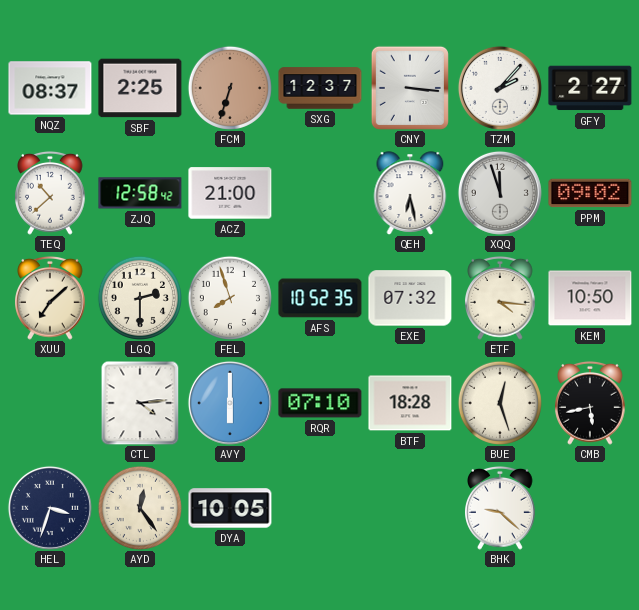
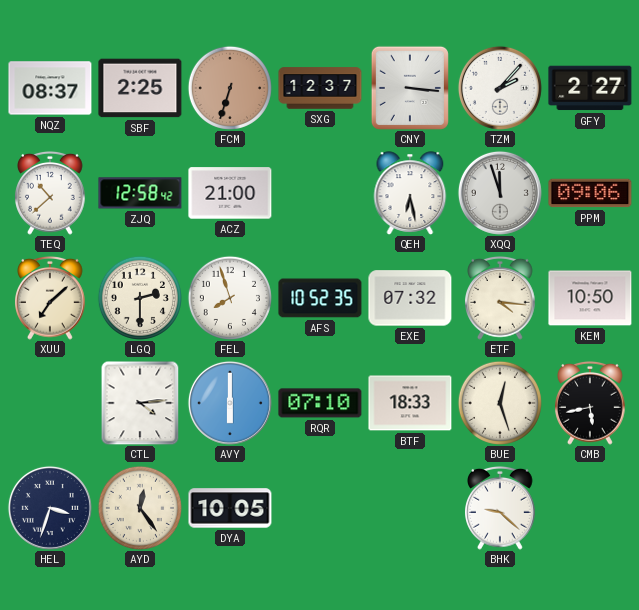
PPM: 09:02 -> 09:06 (590, 193)
BTF: 18:28 -> 18:33 (410, 403)
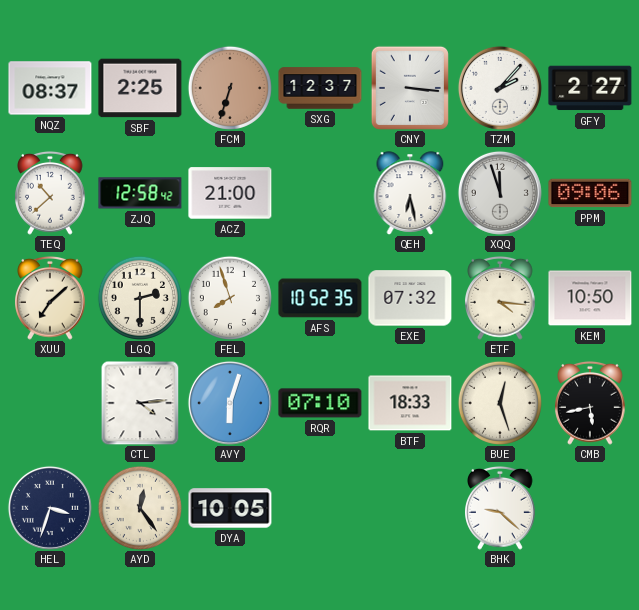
AVY: 6:00 -> 6:03 (230, 403)
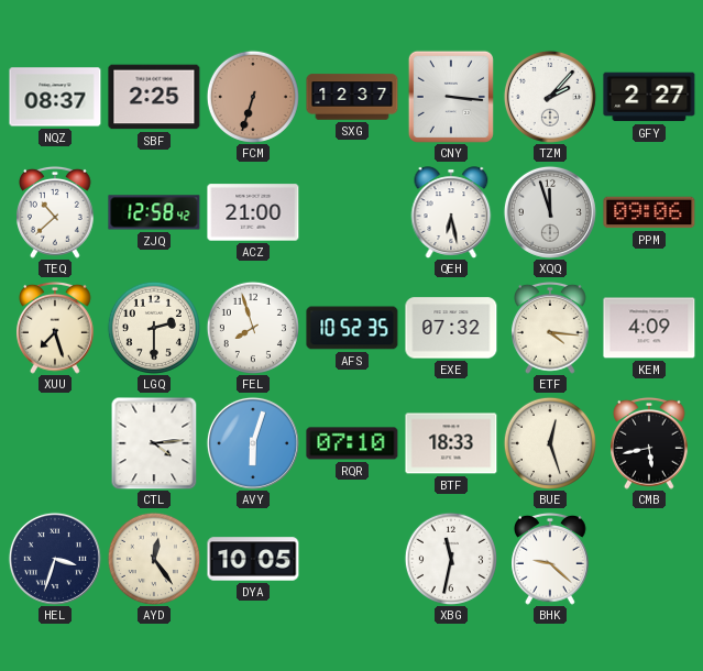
XUU: 7:08 -> 7:27 (56, 328)
KEM: 10:50 -> 4:09 (649, 328)
XBG: none -> 11:32 (451, 559)
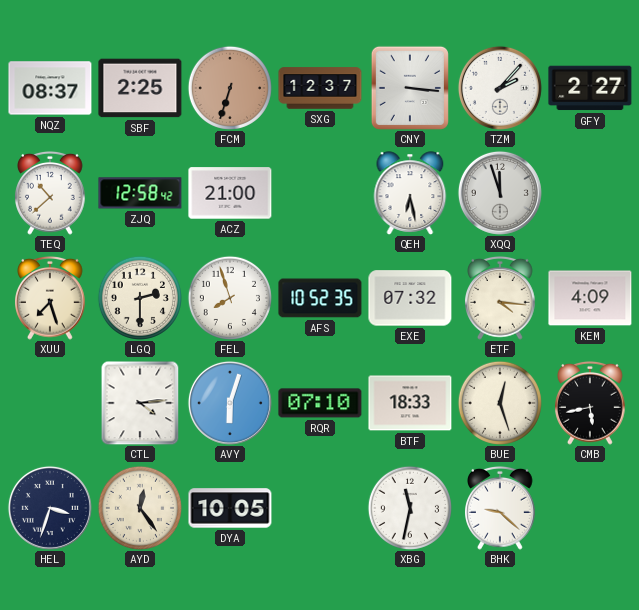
PPM: 09:06 -> none (649, 212)
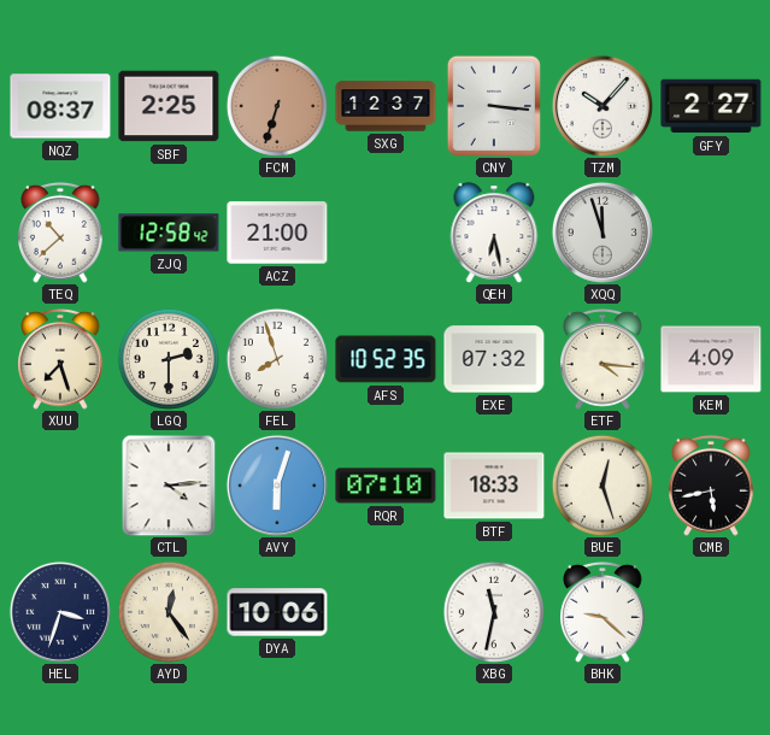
TZM: 2:07 -> 10:07 (603, 106)
DYA: 10:05 -> 10:06 (277, 612)
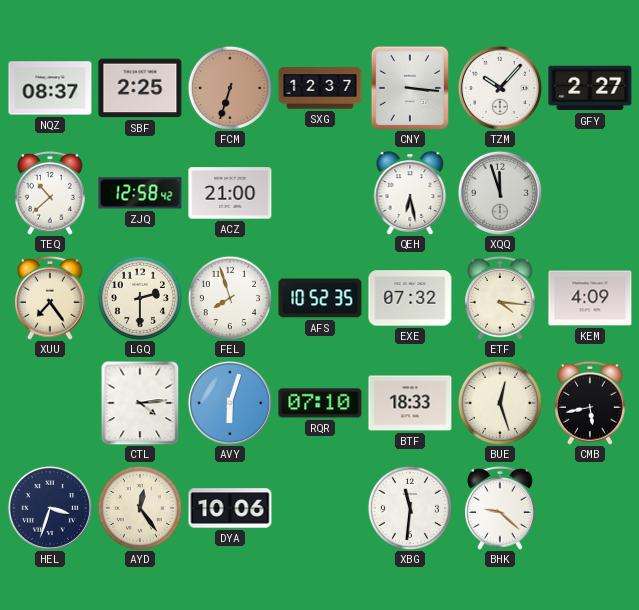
XUU: 7:27 -> 7:24 (51, 298)
XBG: 11:32 -> 11:31 (410, 508)
